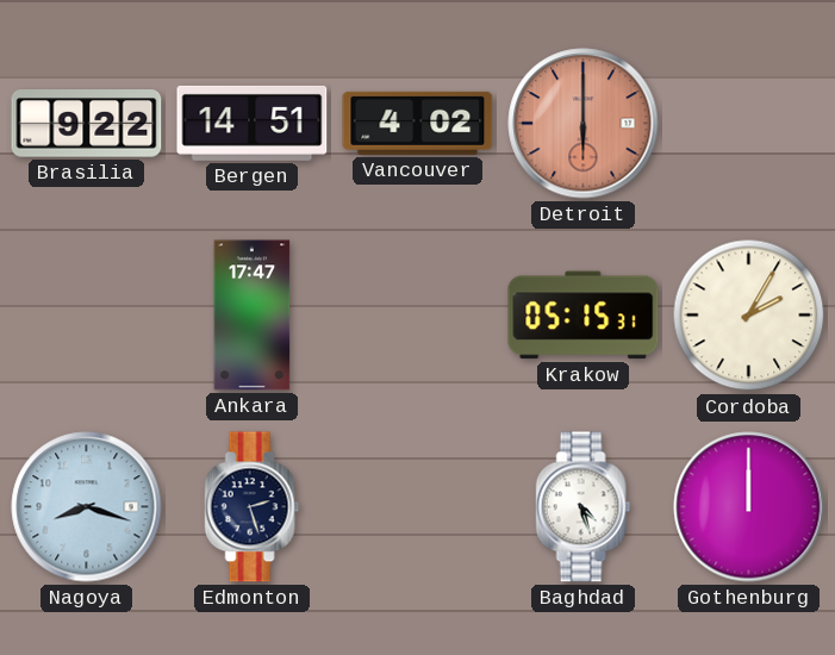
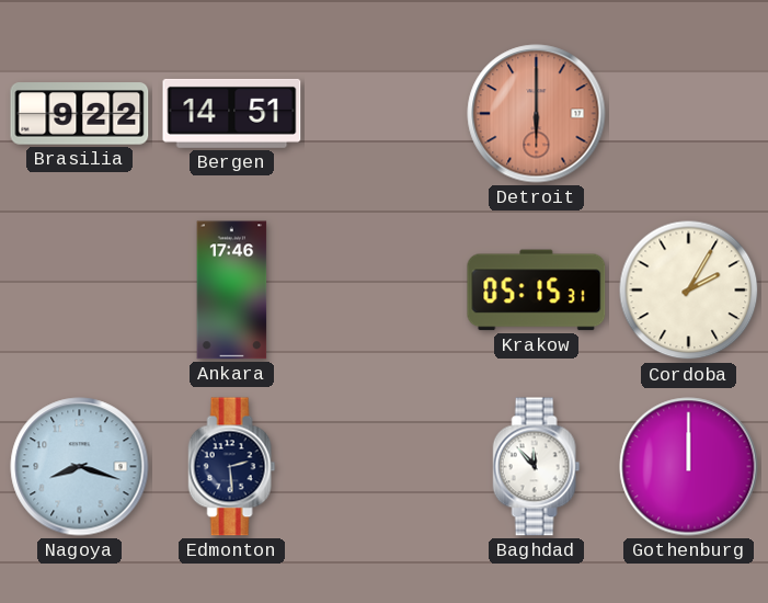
Vancouver: 4:02 -> none (418, 123)
Ankara: 17:47 -> 17:46 (232, 291)
Edmonton: 2:27 -> 2:29 (232, 467)
Baghdad: 4:27 -> 11:53 (537, 467)
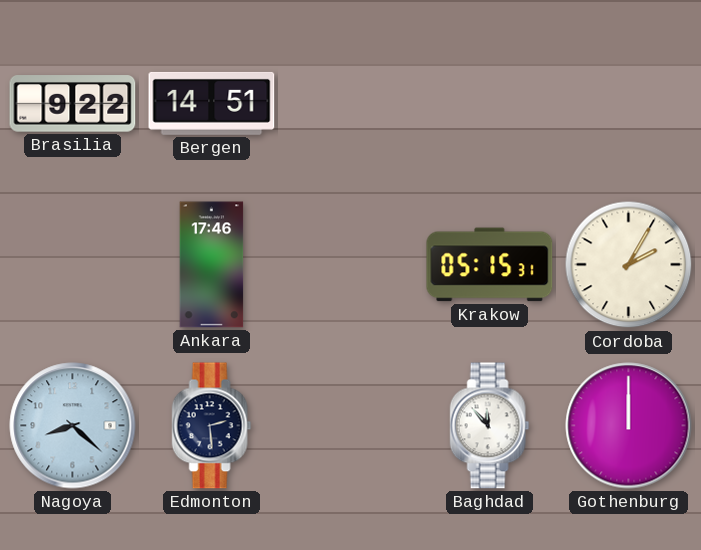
Detroit: 6:00 -> none (537, 114)
Nagoya: 8:18 -> 8:22 (73, 426)
